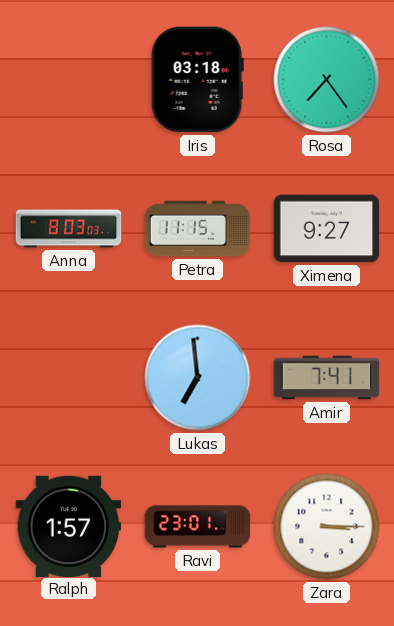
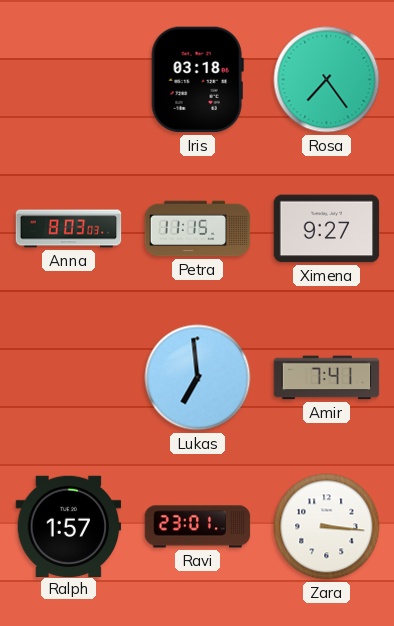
Zara: 3:15 -> 3:16 (327, 527)
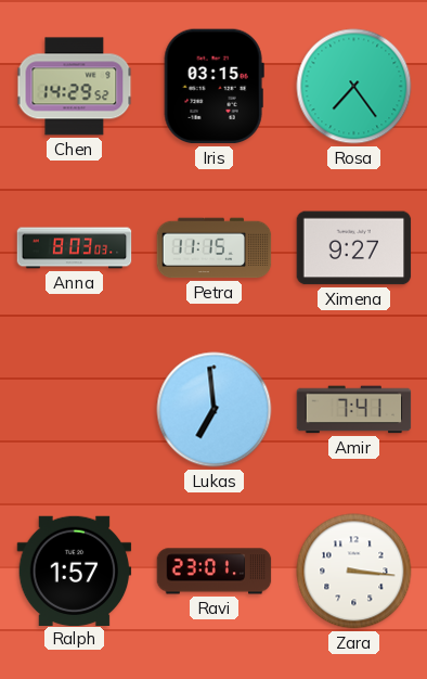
Chen: none -> 14:29 (75, 87)
Iris: 03:18 -> 03:15 (214, 87)
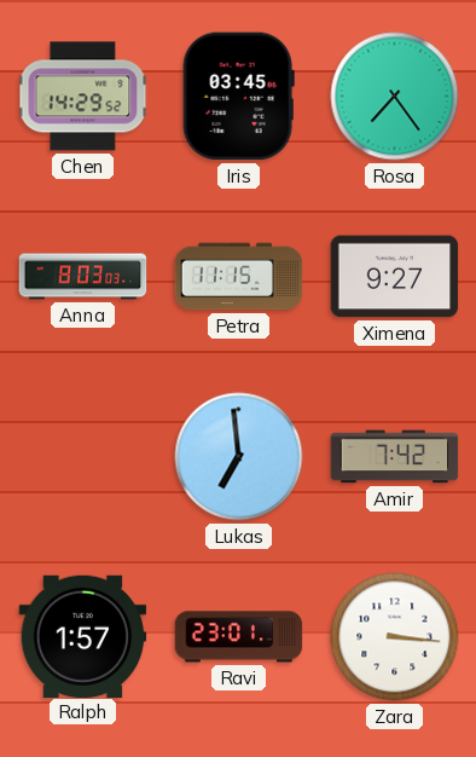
Iris: 03:15 -> 03:45 (238, 97)
Amir: 7:41 -> 7:42 (395, 457)
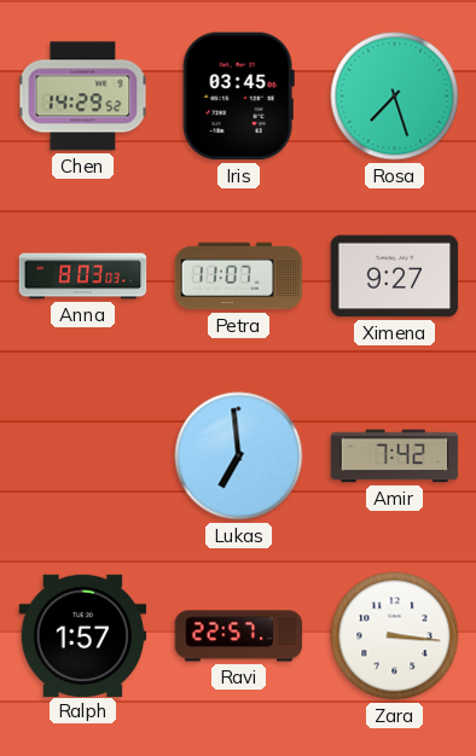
Rosa: 7:24 -> 7:27 (395, 97)
Petra: 11:15 -> 11:07 (239, 277)
Ravi: 23:01 -> 22:57 (239, 636)
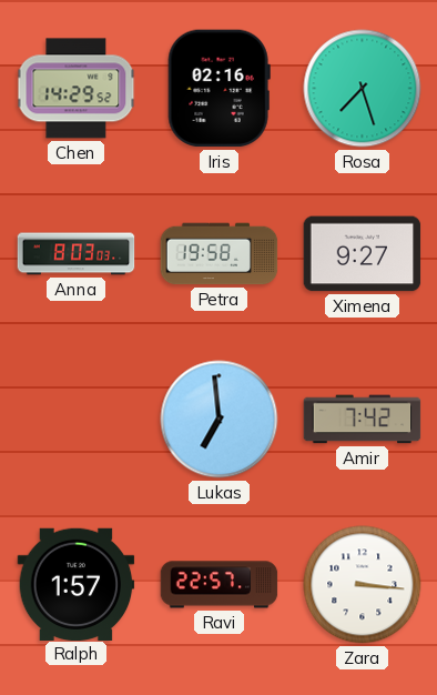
Iris: 03:45 -> 02:16 (218, 89)
Petra: 11:07 -> 19:58 (220, 254)
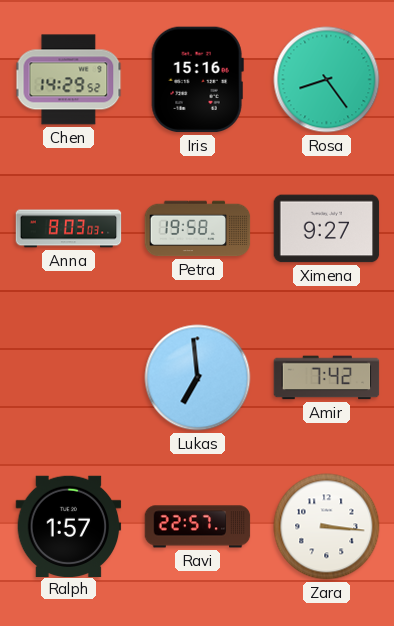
Iris: 02:16 -> 15:16 (197, 80)
Rosa: 7:27 -> 8:24 (327, 80)
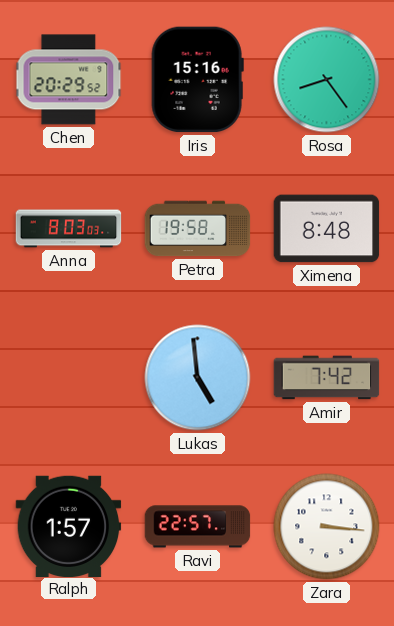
Chen: 14:29 -> 20:29 (69, 80)
Ximena: 9:27 -> 8:48 (327, 229)
Lukas: 6:59 -> 4:59 (198, 378)
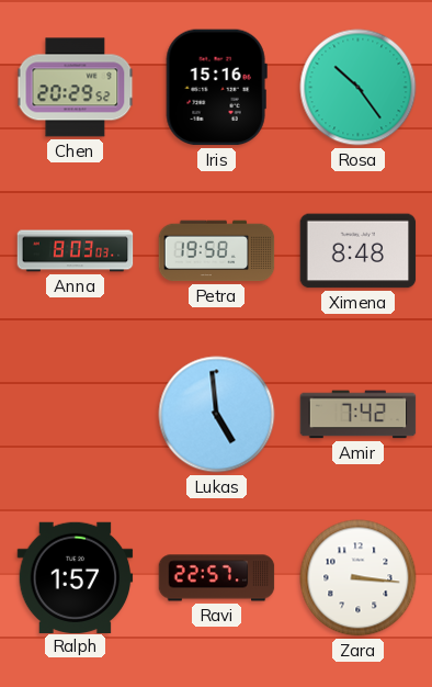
Rosa: 8:24 -> 10:24 (359, 88)
